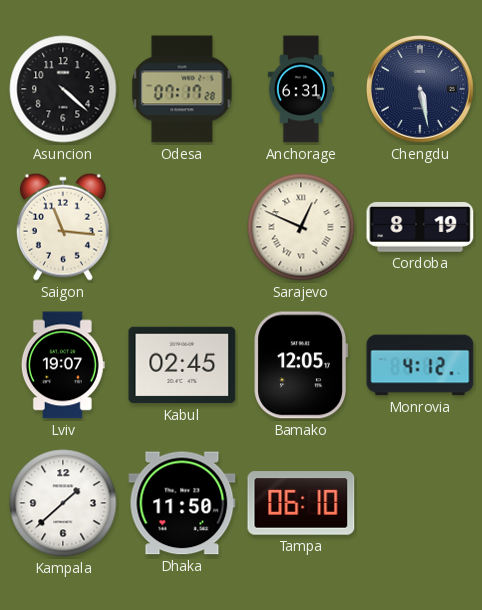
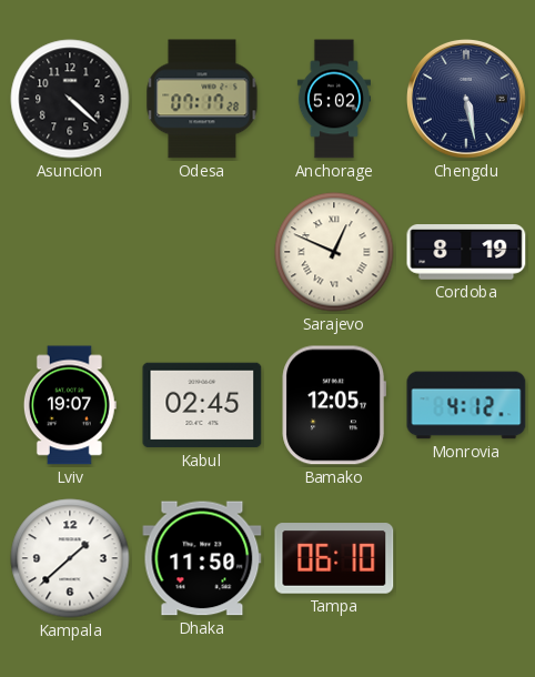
Anchorage: 6:31 -> 5:02 (334, 99)
Saigon: 11:16 -> none (63, 227)
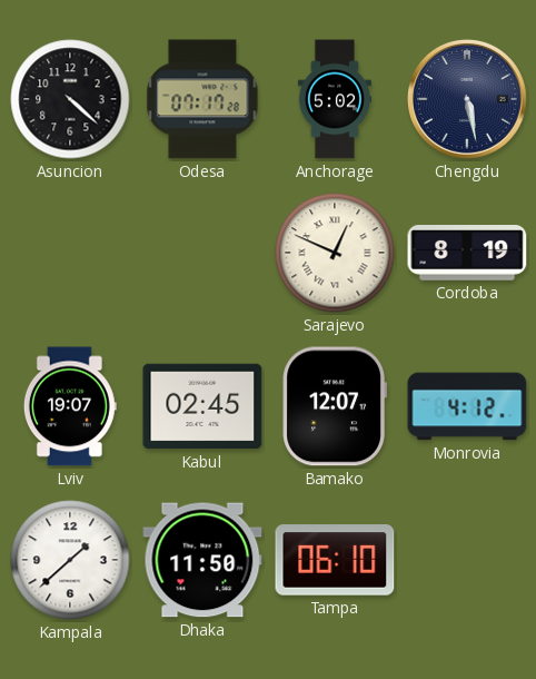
Bamako: 12:05 -> 12:07 (334, 406)
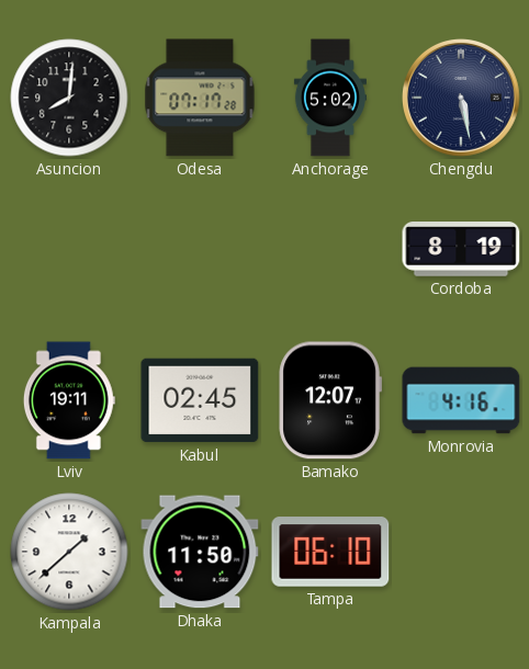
Asuncion: 4:22 -> 8:01 (69, 98)
Sarajevo: 12:49 -> none (335, 253)
Lviv: 19:07 -> 19:11 (69, 400)
Monrovia: 4:12 -> 4:16 (461, 400)
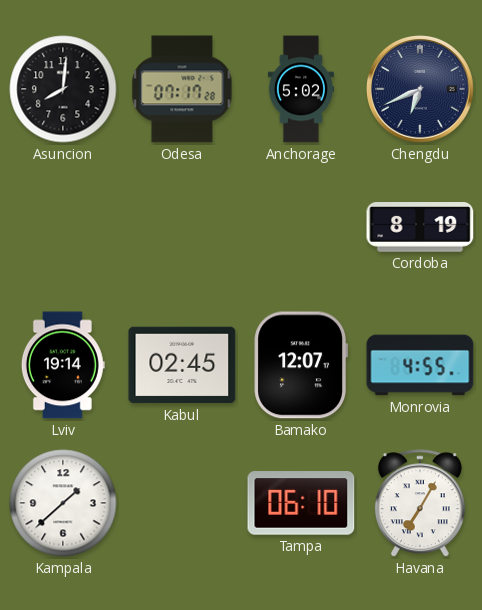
Chengdu: 5:28 -> 6:41 (421, 90)
Lviv: 19:11 -> 19:14 (63, 365)
Monrovia: 4:16 -> 4:55 (420, 365)
Dhaka: 11:50 -> none (200, 552)
Havana: none -> 7:05 (420, 504)
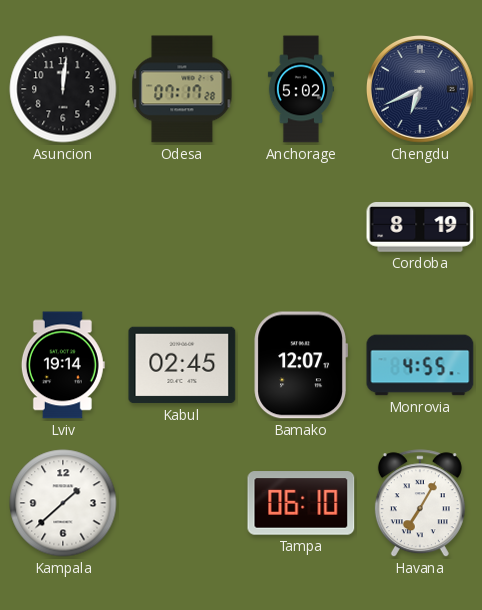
Asuncion: 8:01 -> 12:01 (63, 89)
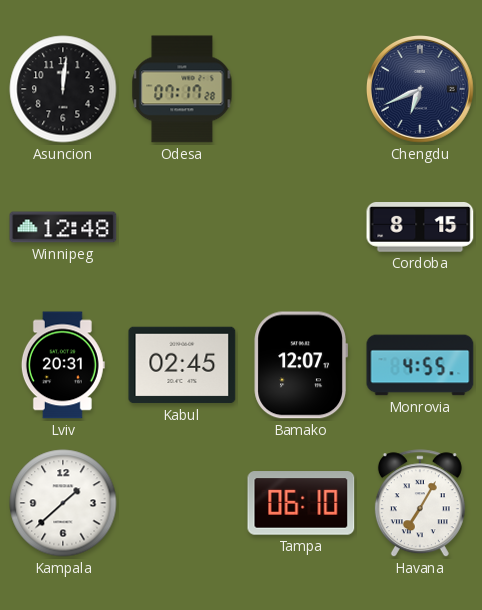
Anchorage: 5:02 -> none (301, 89)
Winnipeg: none -> 12:48 (63, 227)
Cordoba: 8:19 -> 8:15 (420, 228)
Lviv: 19:14 -> 20:31 (63, 365)
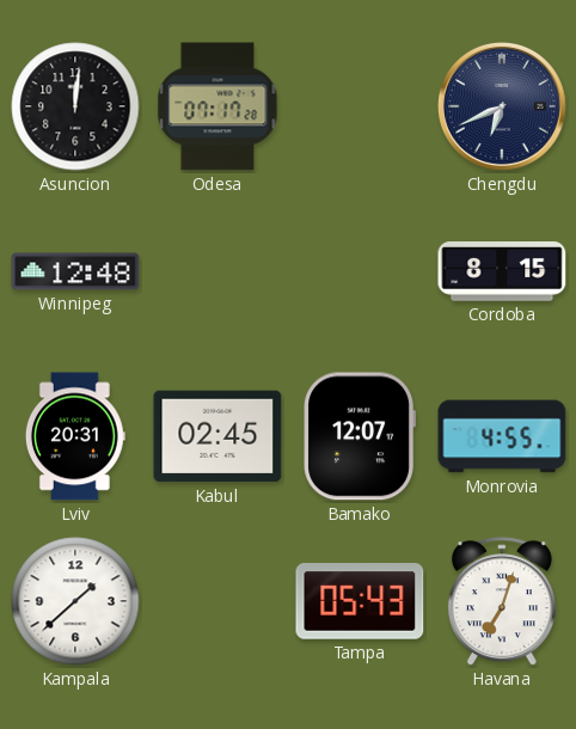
Tampa: 06:10 -> 05:43 (360, 601)
Havana: 7:05 -> 7:03 (502, 602)
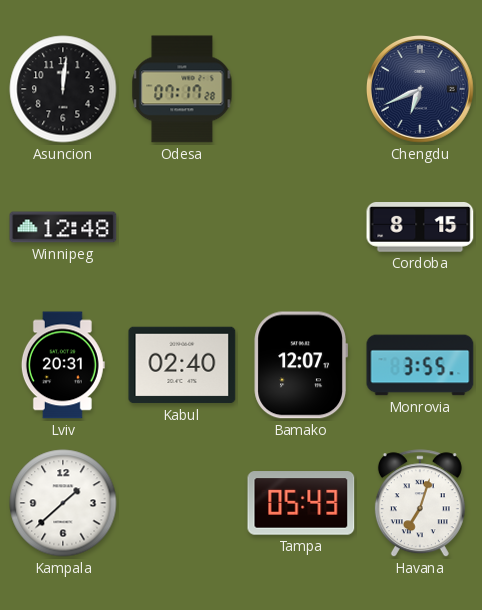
Kabul: 02:45 -> 02:40 (182, 365)
Monrovia: 4:55 -> 3:55 (420, 365)
